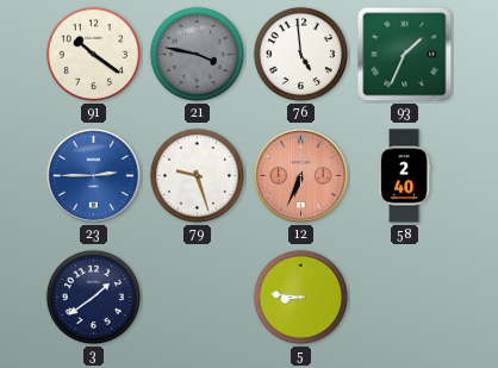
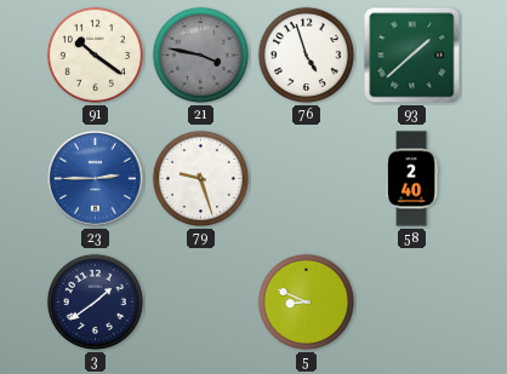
76: 4:59 -> 4:57 (306, 54)
93: 1:34 -> 1:38 (412, 56)
12: 6:34 -> none (300, 175)
5: 8:46 -> 8:49 (306, 301)
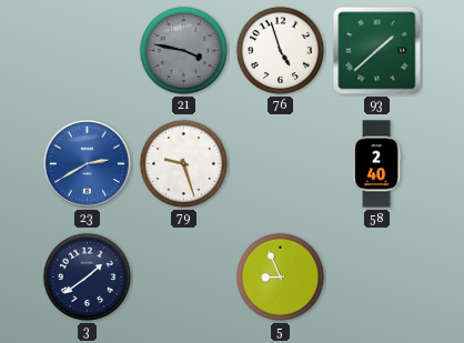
91: 10:21 -> none (95, 54)
23: 2:45 -> 2:40 (87, 163)
5: 8:49 -> 8:56 (280, 276)
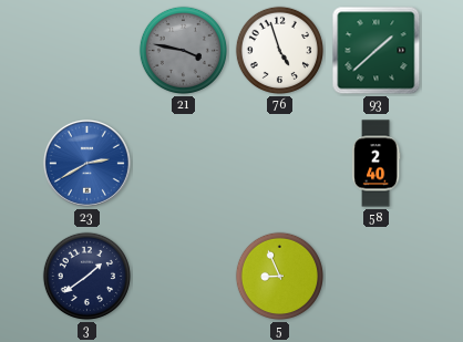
79: 9:27 -> none (183, 163)
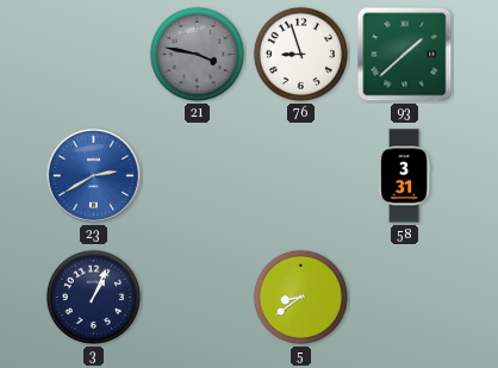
76: 4:57 -> 8:57 (300, 54)
58: 2:40 -> 3:31 (404, 176)
3: 1:39 -> 1:04 (93, 297)
5: 8:56 -> 8:39 (300, 297)
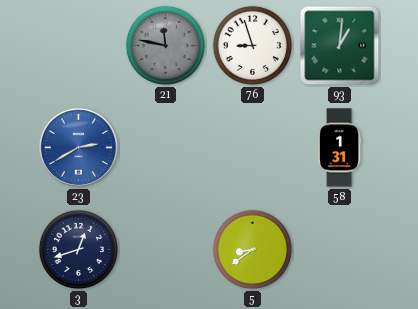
21: 3:47 -> 11:47 (165, 45)
93: 1:38 -> 1:01 (340, 46)
58: 3:31 -> 1:31 (339, 148)
3: 1:04 -> 12:42 (78, 249)
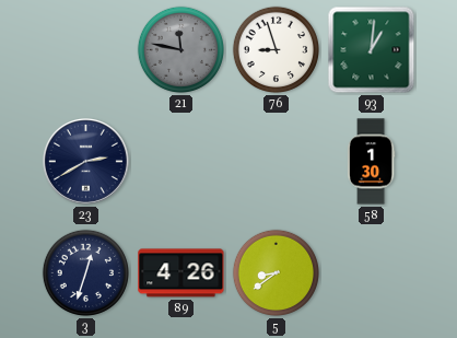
23 dial: blue -> navy (85, 161)
58: 1:31 -> 1:30 (371, 162)
3: 12:42 -> 12:33 (85, 272)
89: none -> 4:26 (181, 273)
